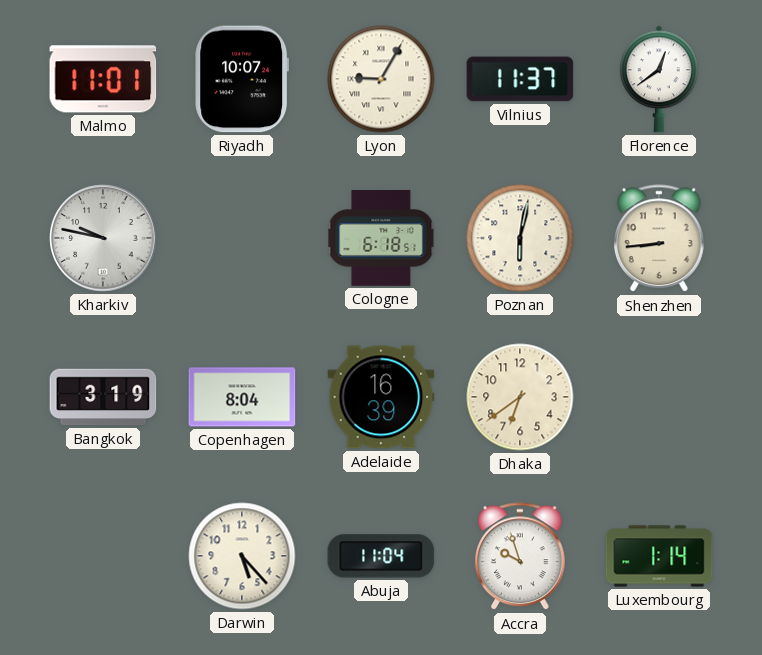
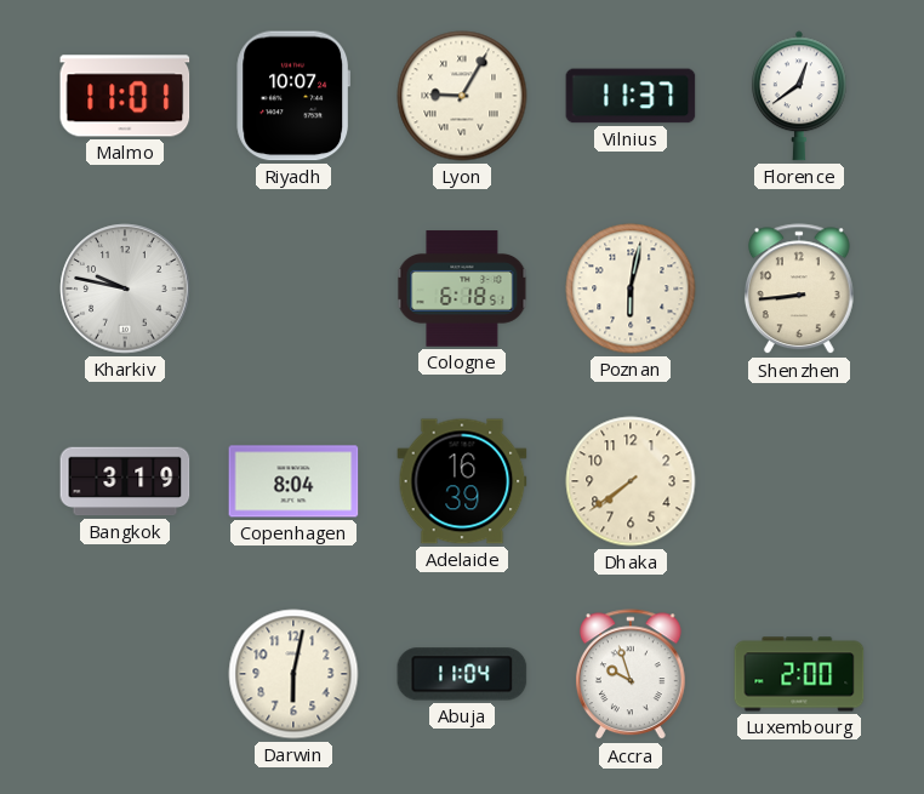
Dhaka: 6:39 -> 7:39 (631, 481)
Darwin: 5:23 -> 6:02 (293, 674)
Luxembourg: 1:14 -> 2:00 (799, 674)
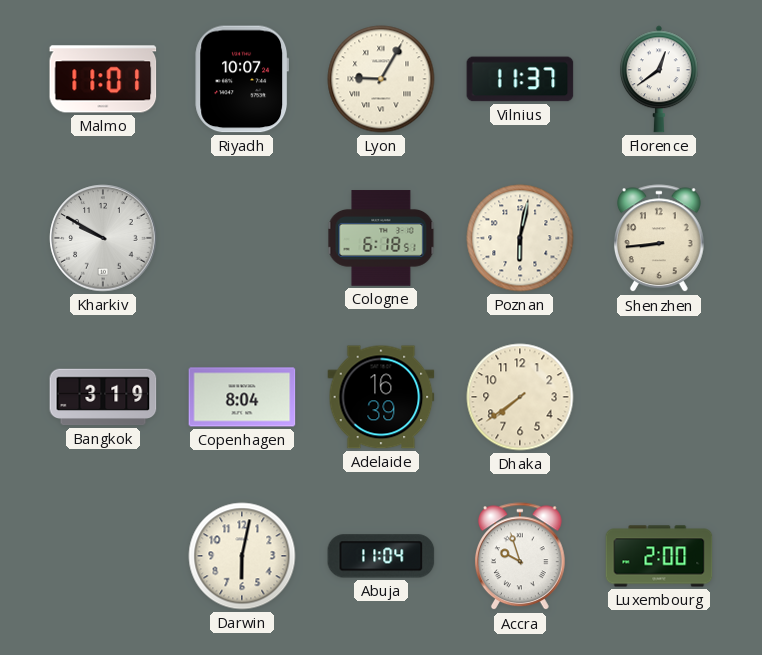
Kharkiv: 9:47 -> 9:50 (103, 238)
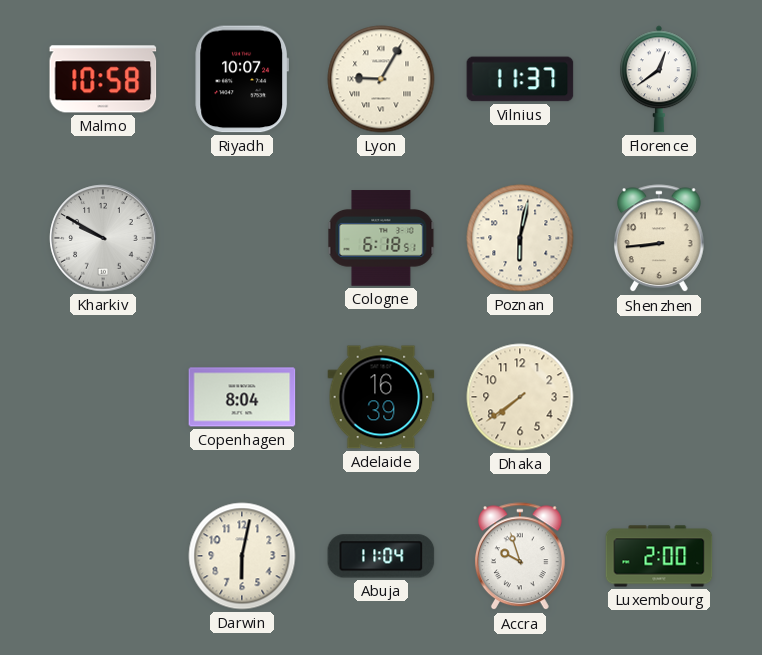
Malmo: 11:01 -> 10:58 (103, 79)
Bangkok: 3:19 -> none (103, 397)
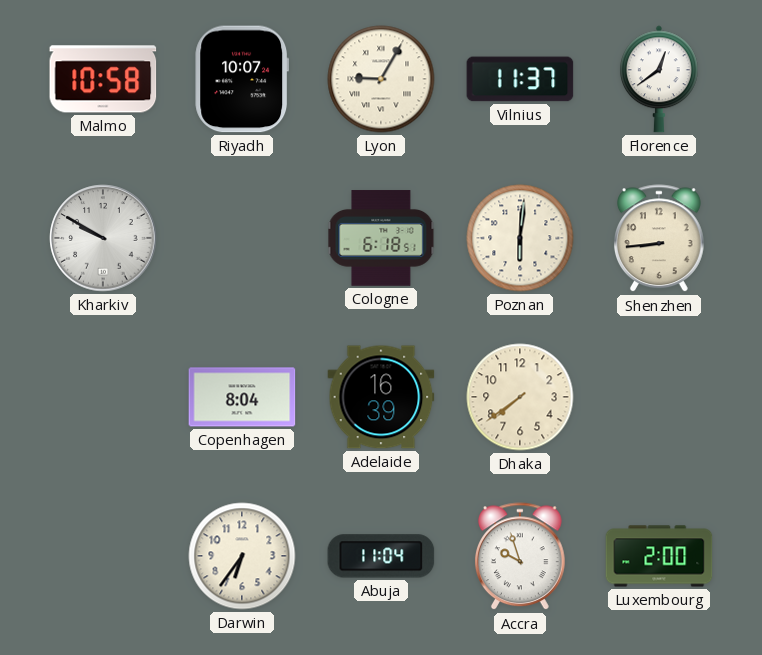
Poznan: 6:02 -> 6:01 (520, 238)
Darwin: 6:02 -> 6:36 (242, 556)
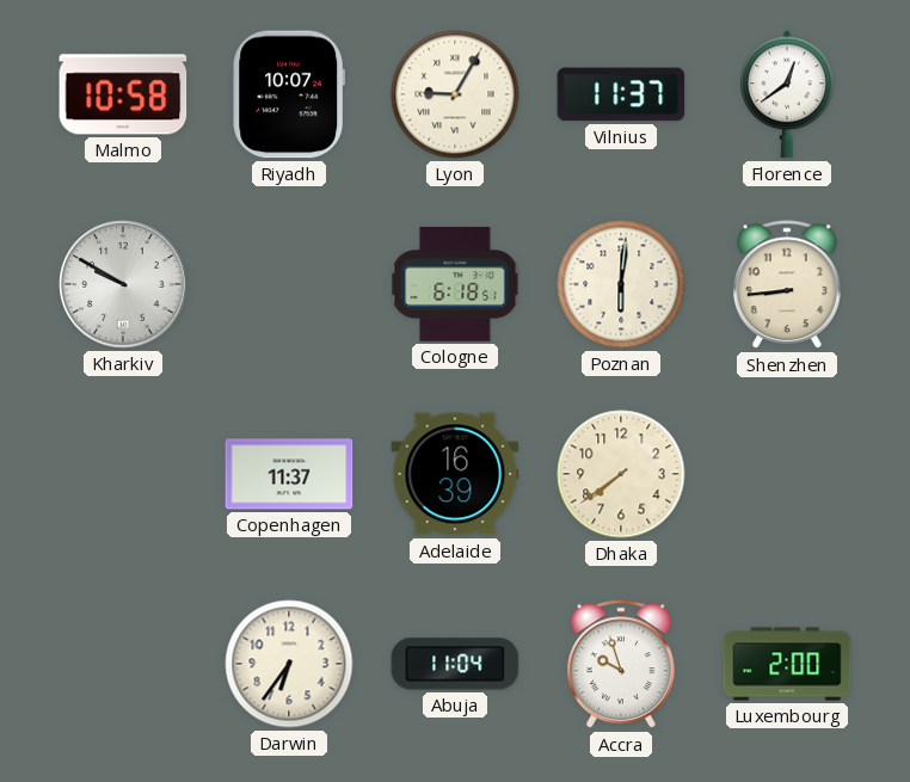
Copenhagen: 8:04 -> 11:37 (289, 474)
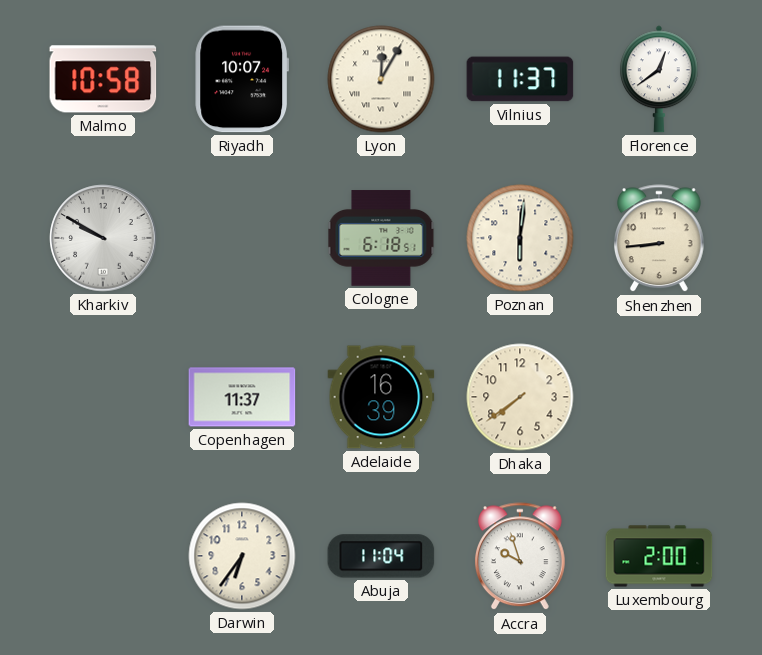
Lyon: 9:05 -> 12:05 (381, 79)
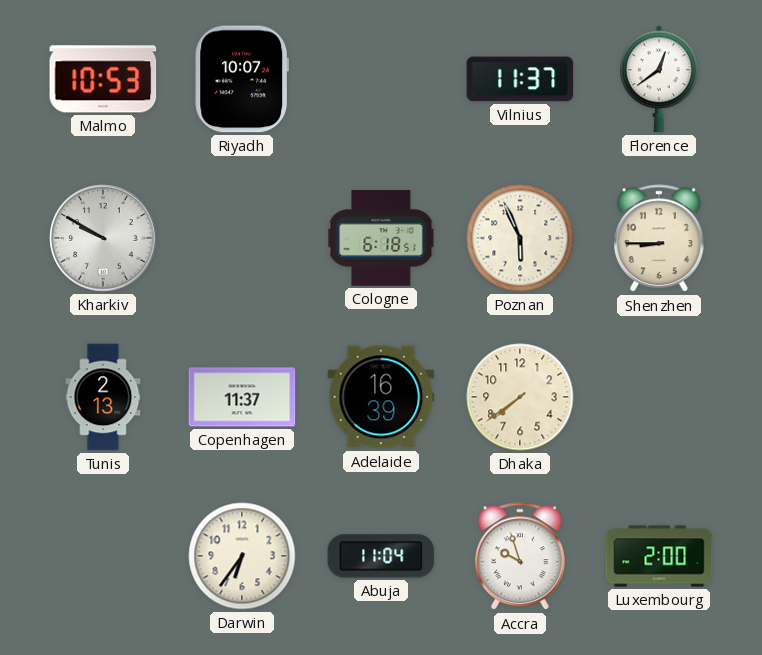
Malmo: 10:58 -> 10:53 (103, 79)
Lyon: 12:05 -> none (381, 79)
Poznan: 6:01 -> 5:56 (520, 238)
Shenzhen: 8:44 -> 8:45 (659, 239)
Tunis: none -> 2:13 (103, 397)
